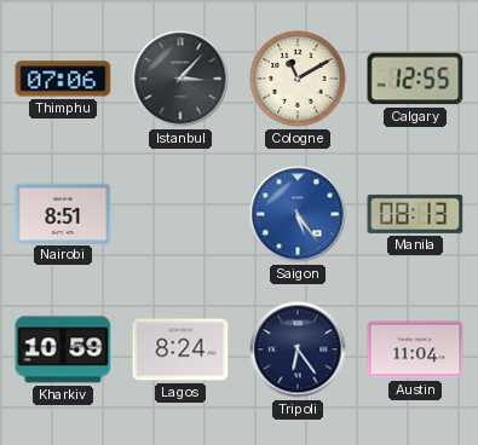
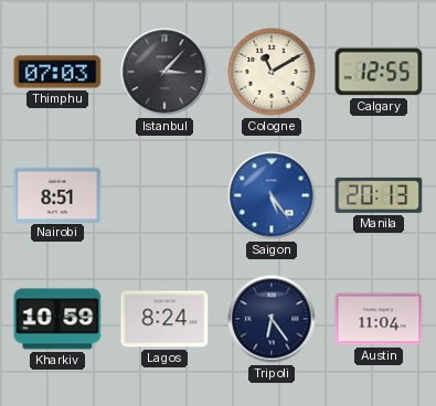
Thimphu: 07:06 -> 07:03 (57, 72)
Manila: 08:13 -> 20:13 (379, 195)
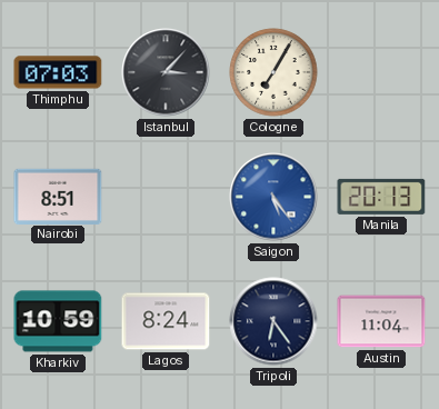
Cologne: 11:10 -> 7:05 (273, 72)
Calgary: 12:55 -> none (379, 72)
